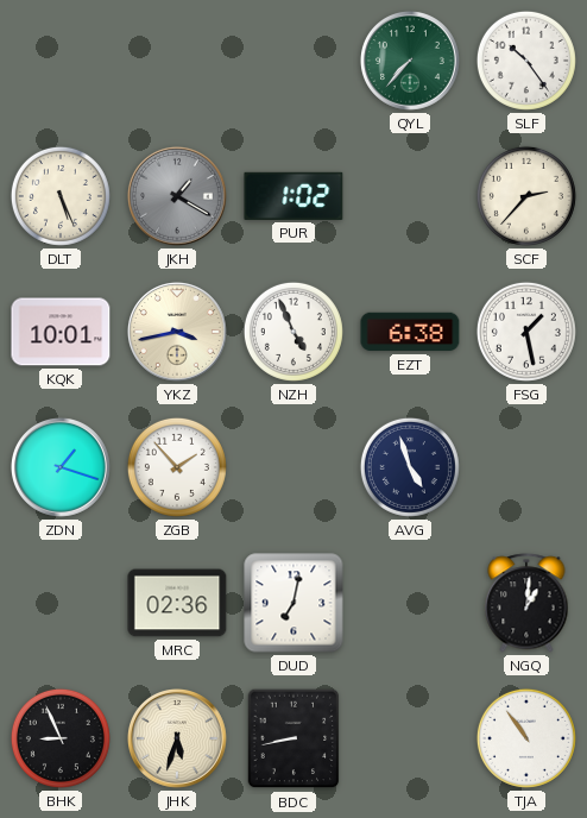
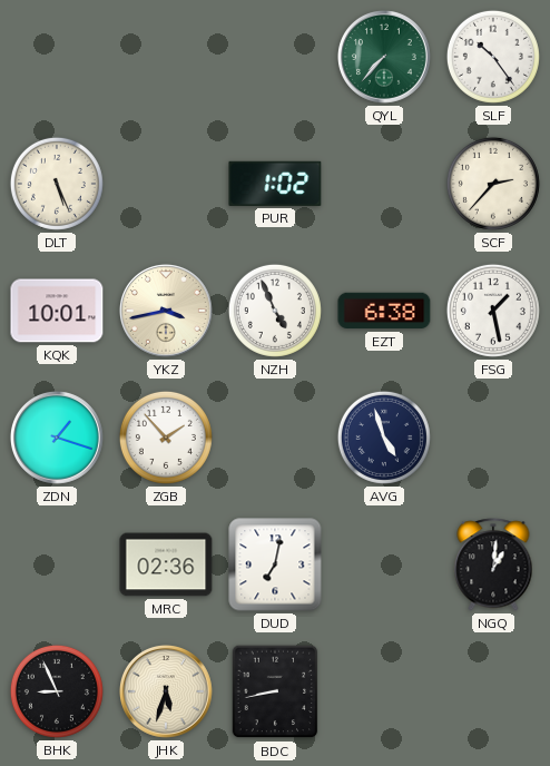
JKH: 1:20 -> none (177, 196)
TJA: 10:54 -> none (526, 738)
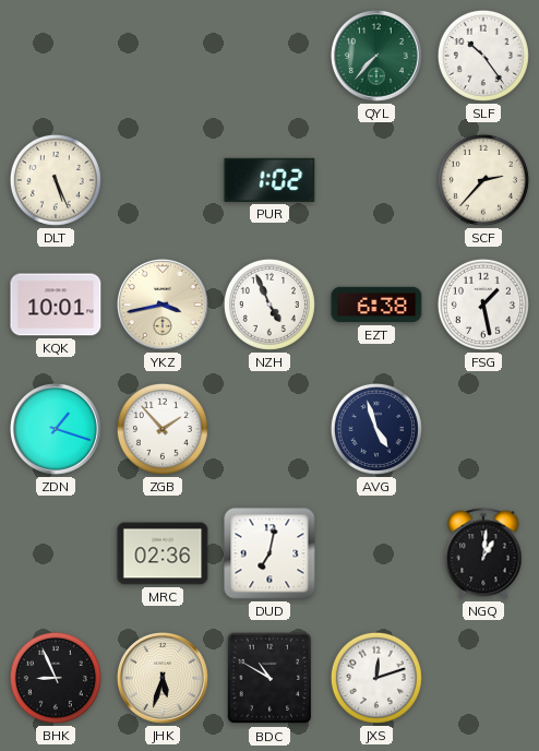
BDC: 8:43 -> 10:50 (269, 678)
JXS: none -> 12:12 (376, 678)
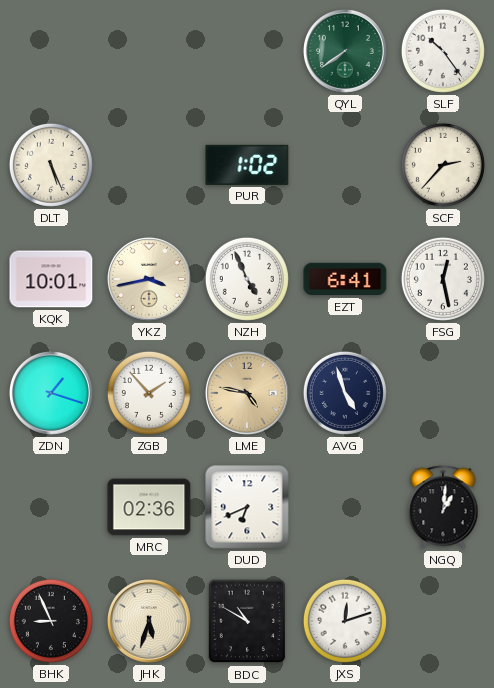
QYL: 7:37 -> 7:39 (345, 51)
EZT: 6:38 -> 6:41 (345, 279)
FSG: 1:28 -> 12:28 (443, 279)
LME: none -> 4:47 (247, 393)
DUD: 7:02 -> 6:41 (247, 507)
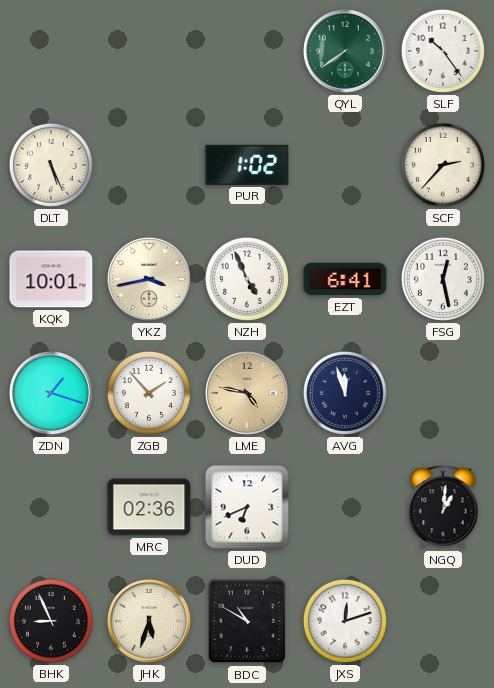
AVG: 4:57 -> 11:57 (345, 393)
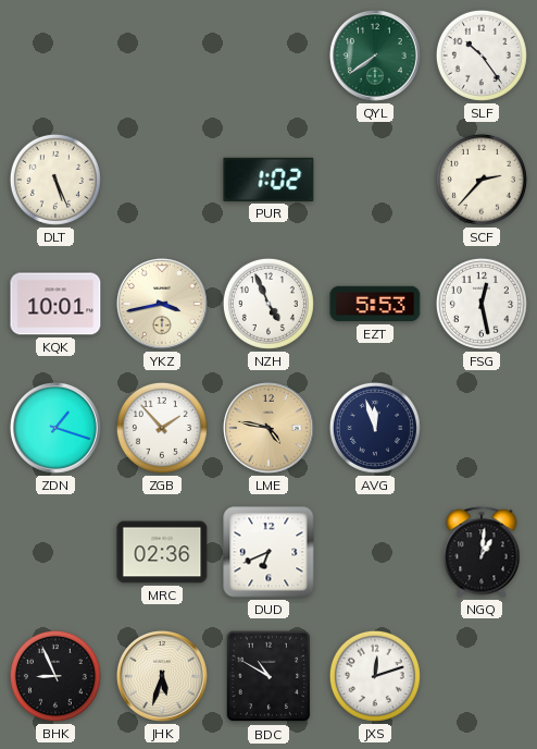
EZT: 6:41 -> 5:53 (375, 304)
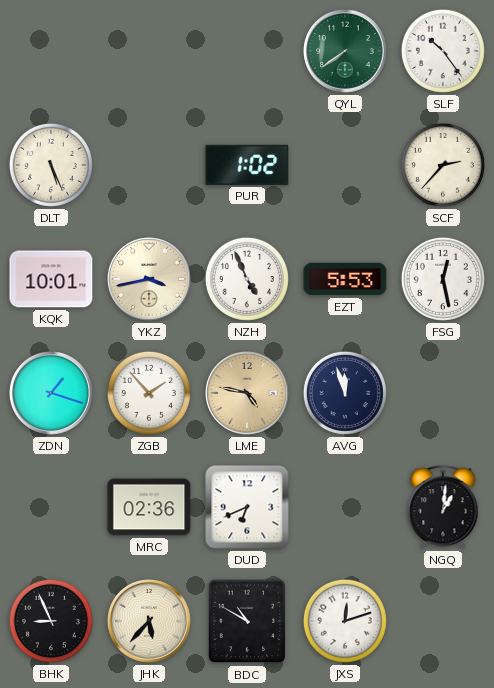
JHK: 5:33 -> 5:37 (149, 621)
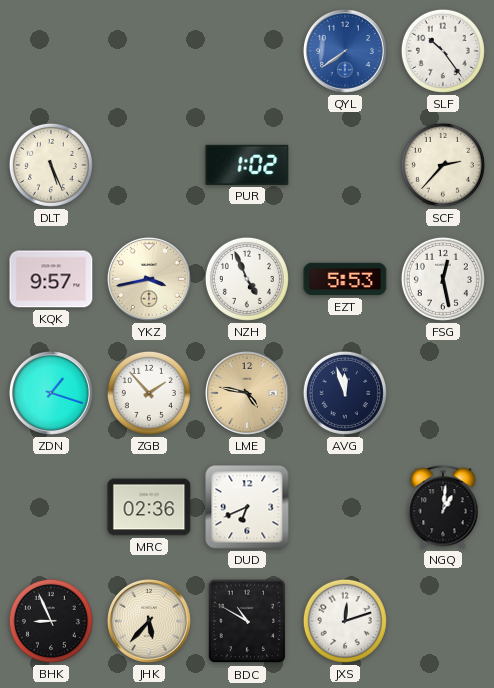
QYL dial: green -> blue (345, 51)
KQK: 10:01 -> 9:57 (51, 279)
